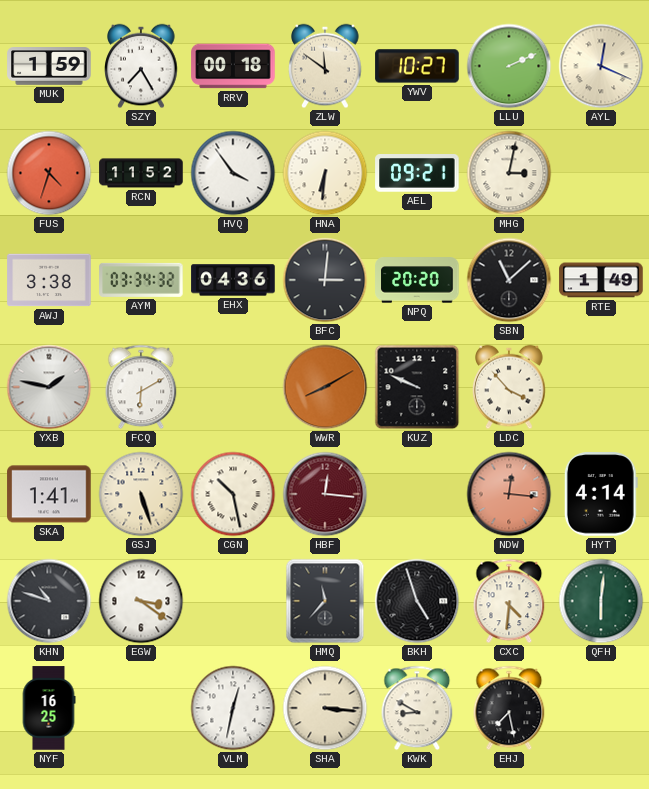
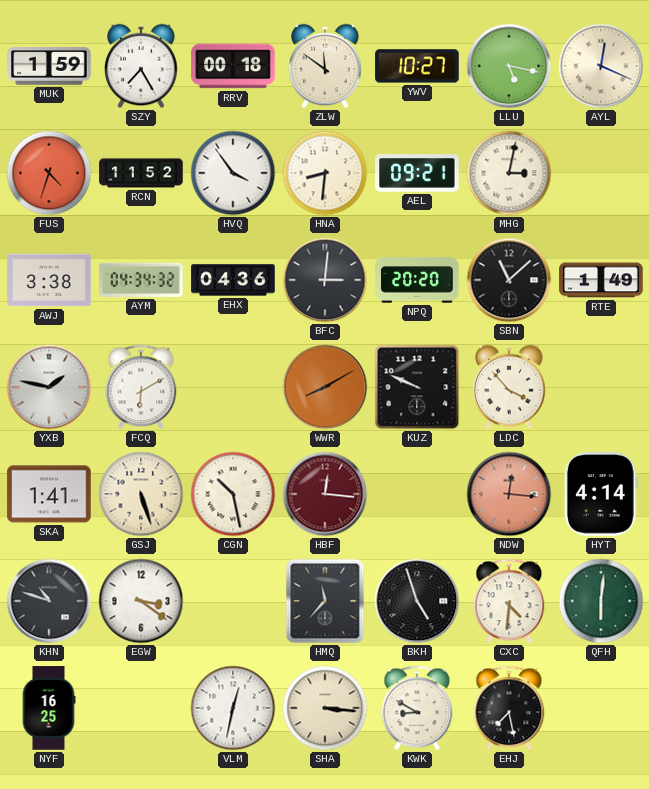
LLU: 2:11 -> 5:17 (509, 66)
HNA: 6:31 -> 8:31 (325, 173)
AYM: 03:34 -> 04:34 (141, 280)
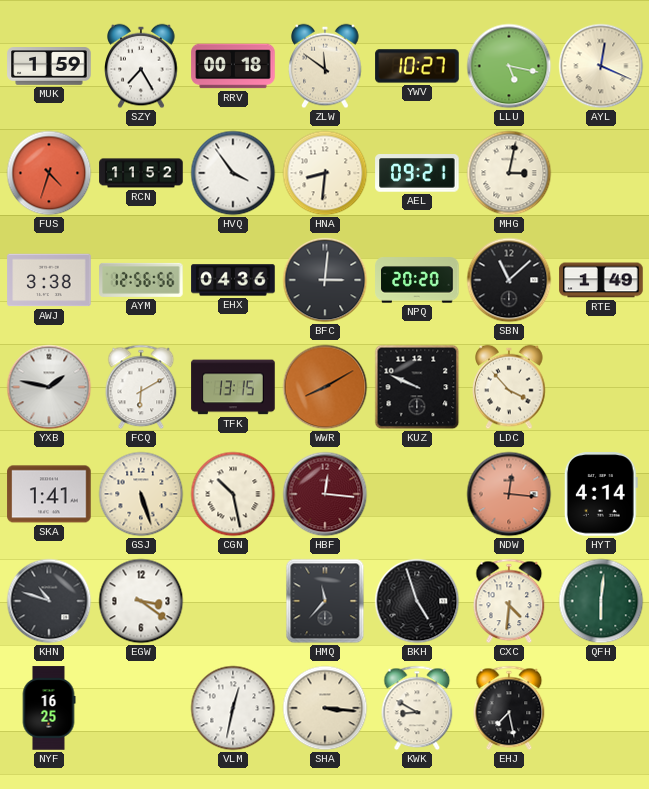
AYM: 04:34 -> 12:56 (141, 280)
TFK: none -> 13:15 (233, 387)
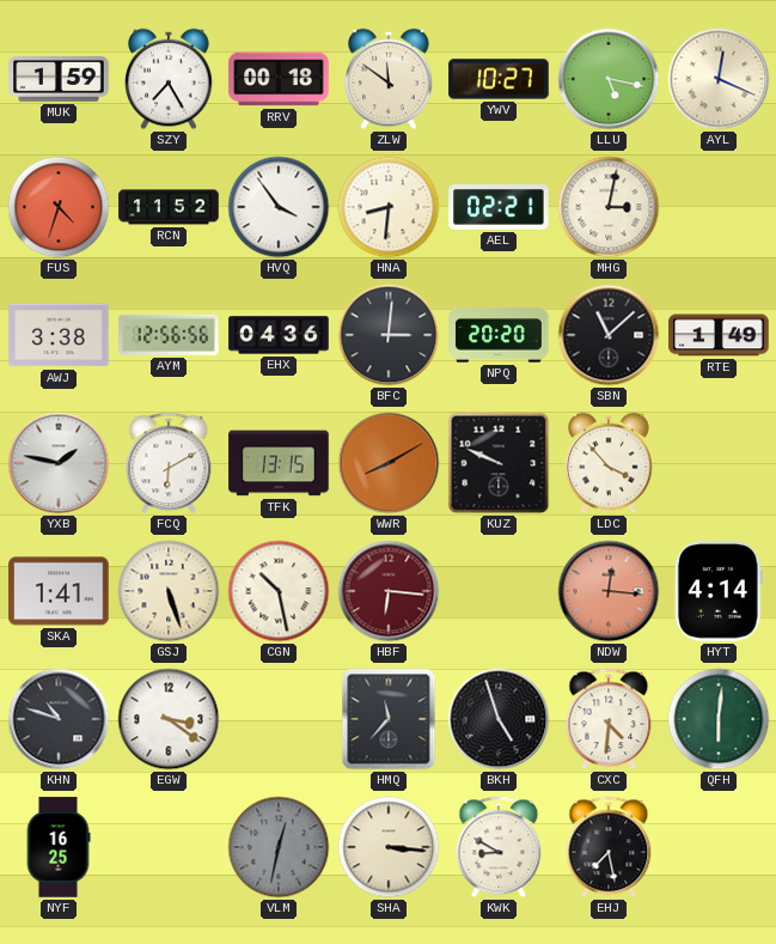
AEL: 09:21 -> 02:21 (499, 207)
HBF: 12:16 -> 6:16 (389, 591)
VLM dial: white -> grey (279, 847)
